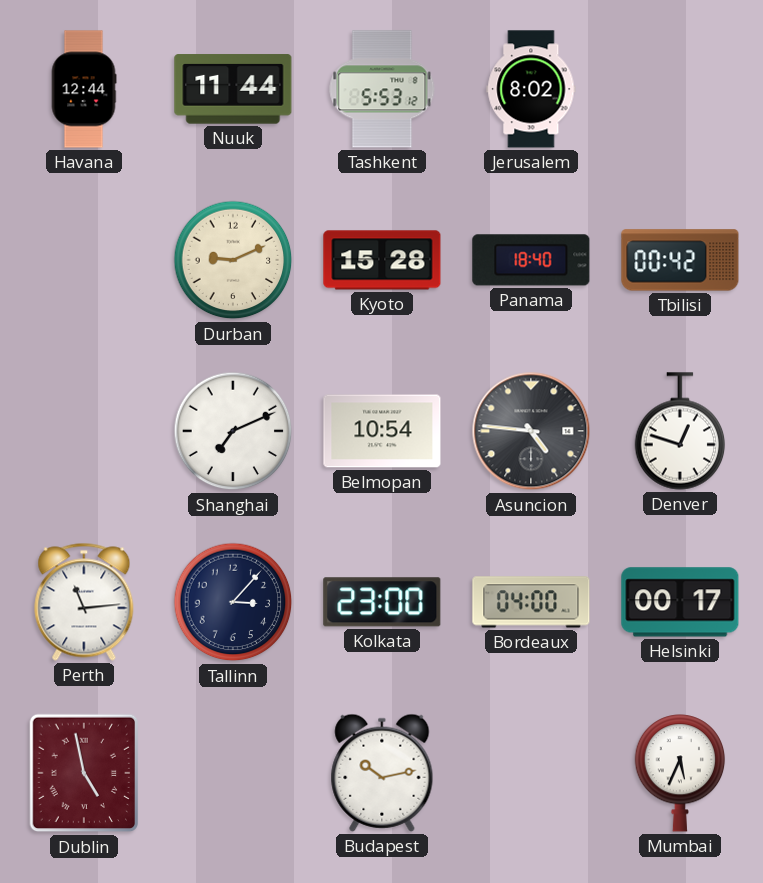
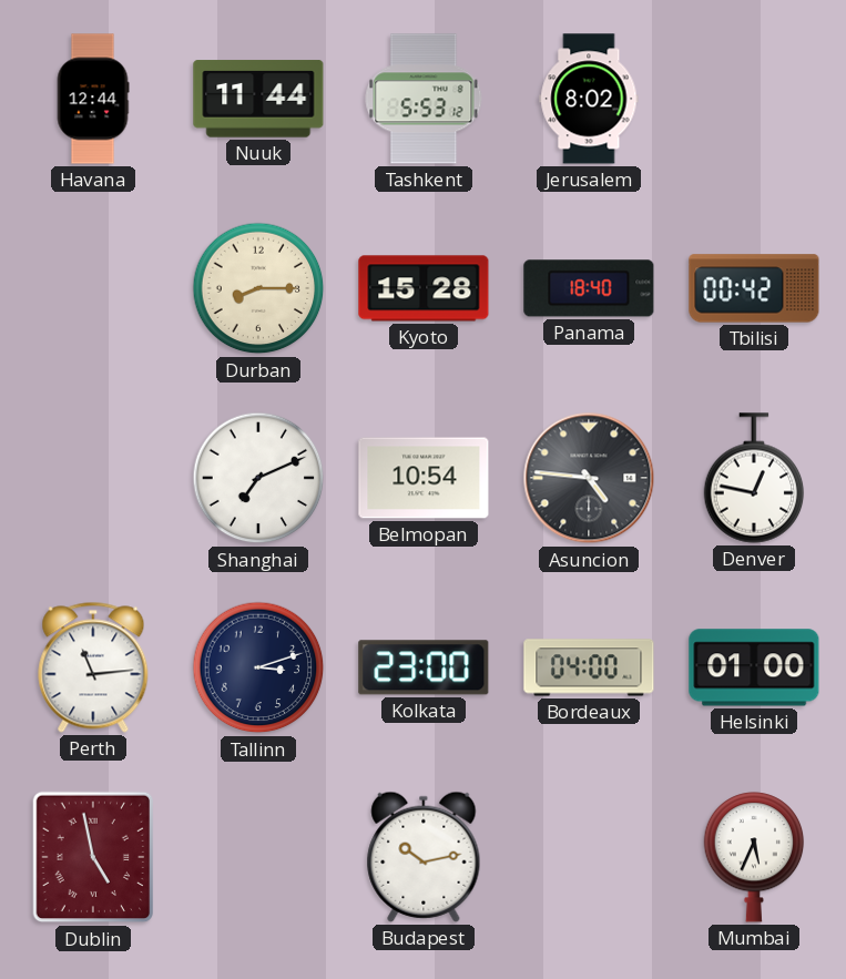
Durban: 9:11 -> 8:15 (258, 288)
Denver: 12:48 -> 12:47 (754, 478)
Tallinn: 3:07 -> 3:12 (258, 667)
Helsinki: 00:17 -> 01:00 (754, 667)
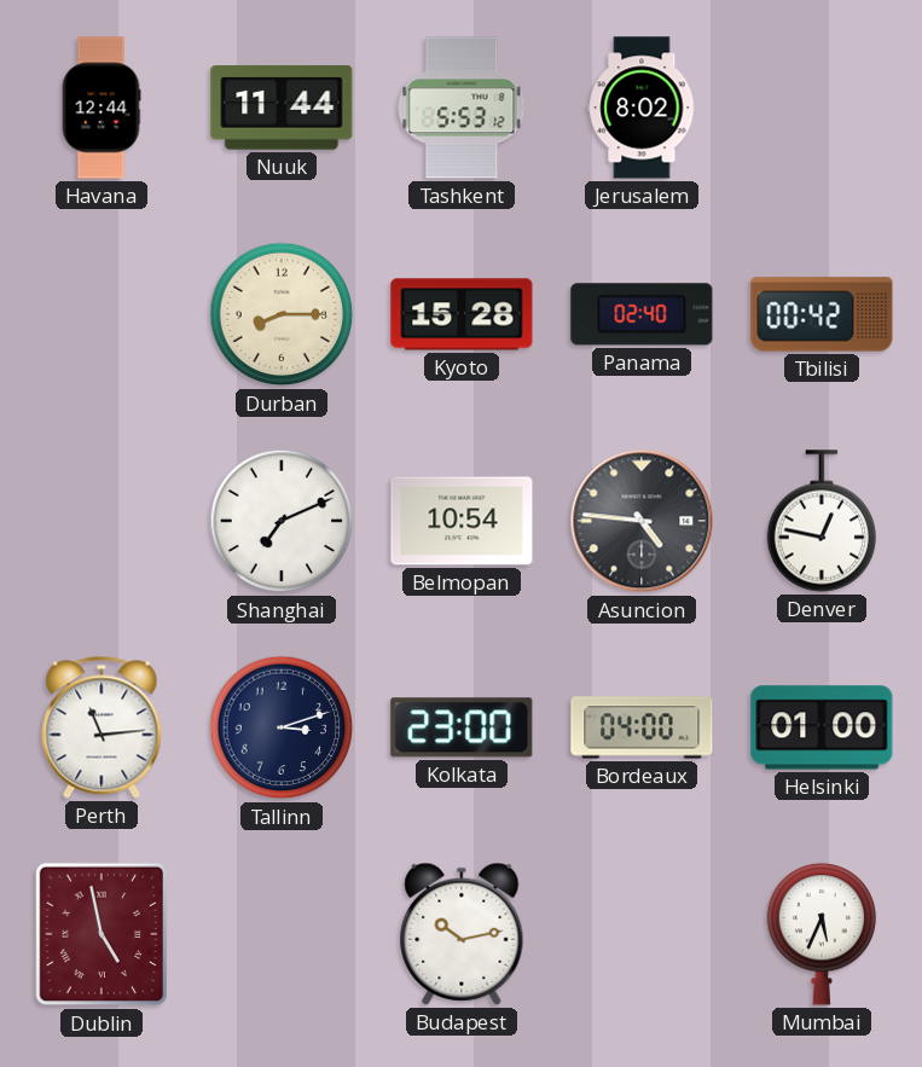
Panama: 18:40 -> 02:40 (642, 314)
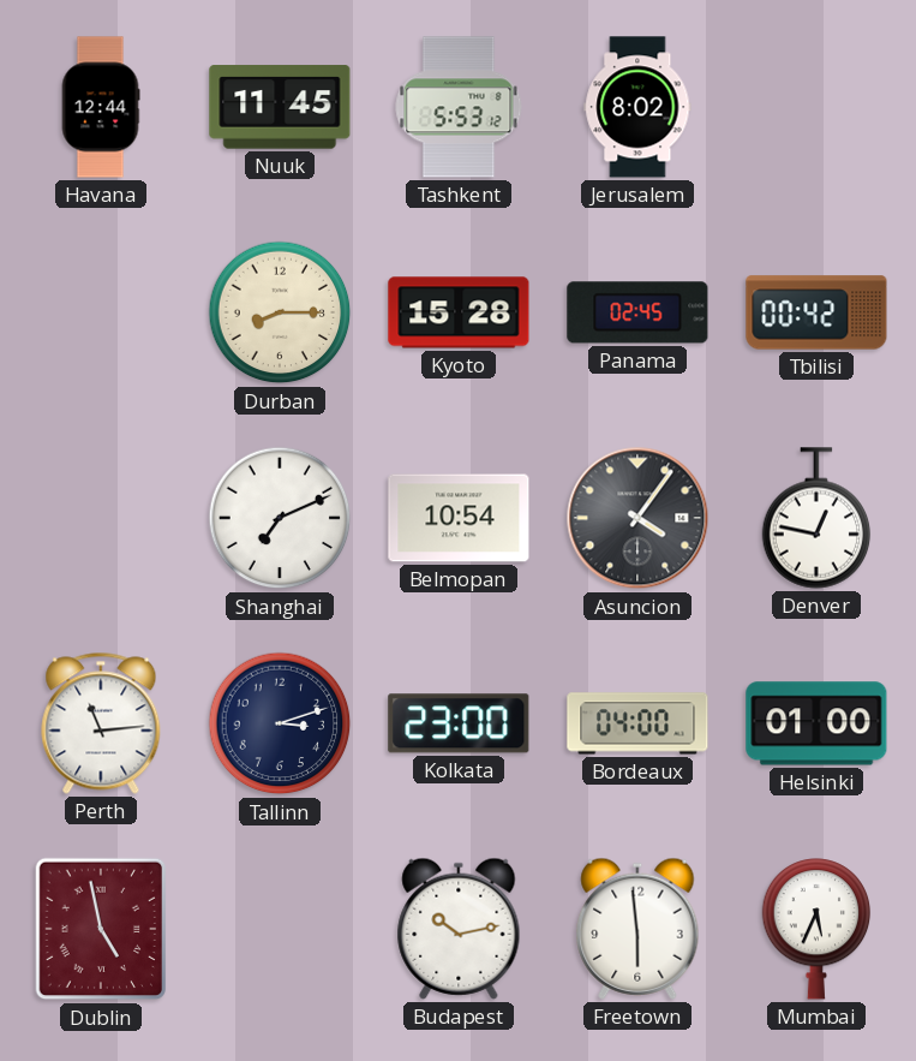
Nuuk: 11:44 -> 11:45 (280, 107)
Panama: 02:40 -> 02:45 (637, 312)
Asuncion: 4:46 -> 4:06 (637, 518)
Freetown: none -> 5:59 (637, 929)
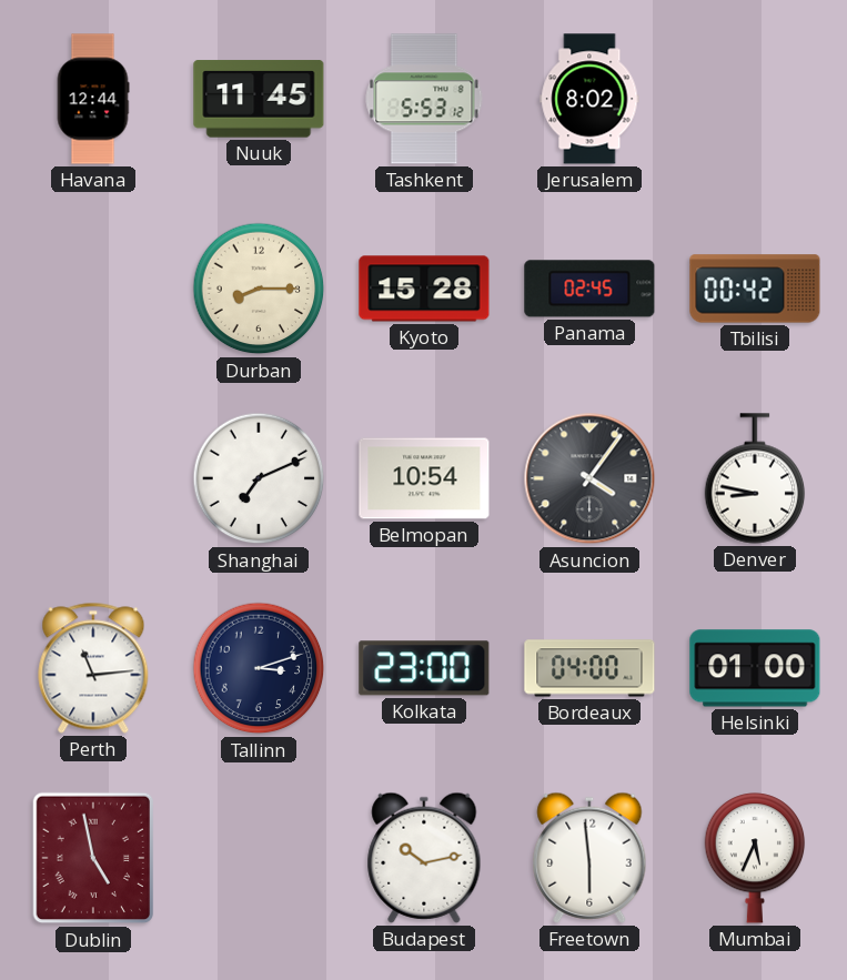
Denver: 12:47 -> 8:47 (755, 478)
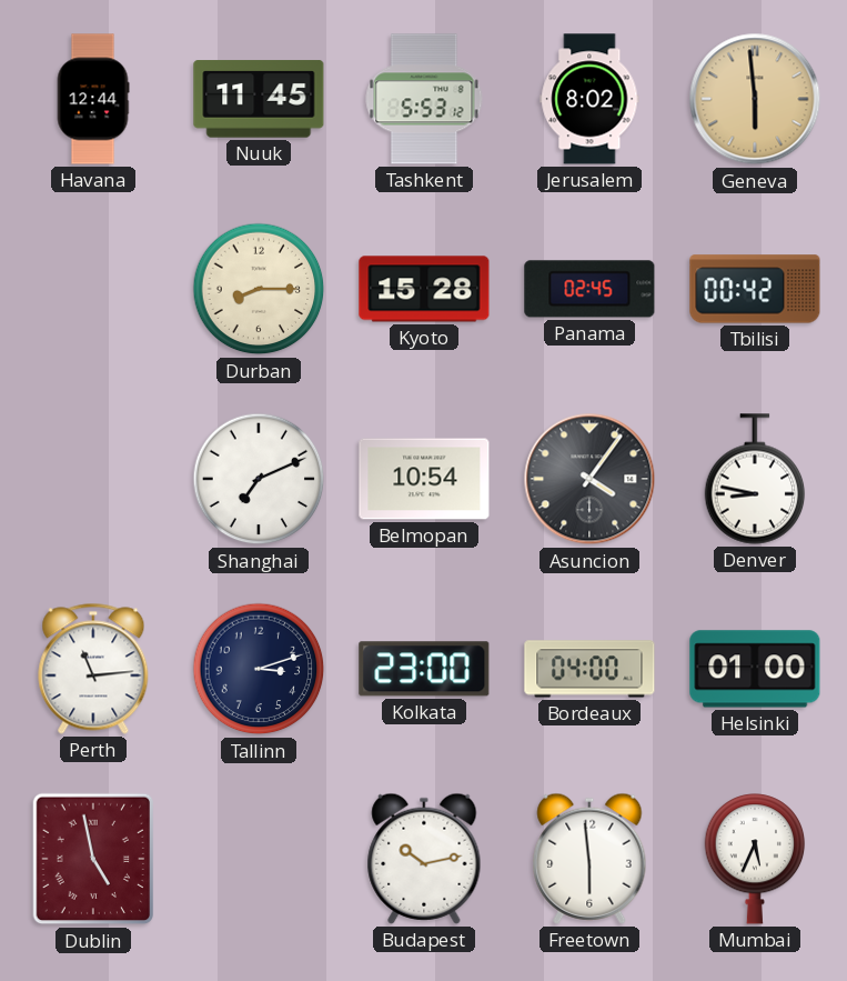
Geneva: none -> 5:59 (755, 99)
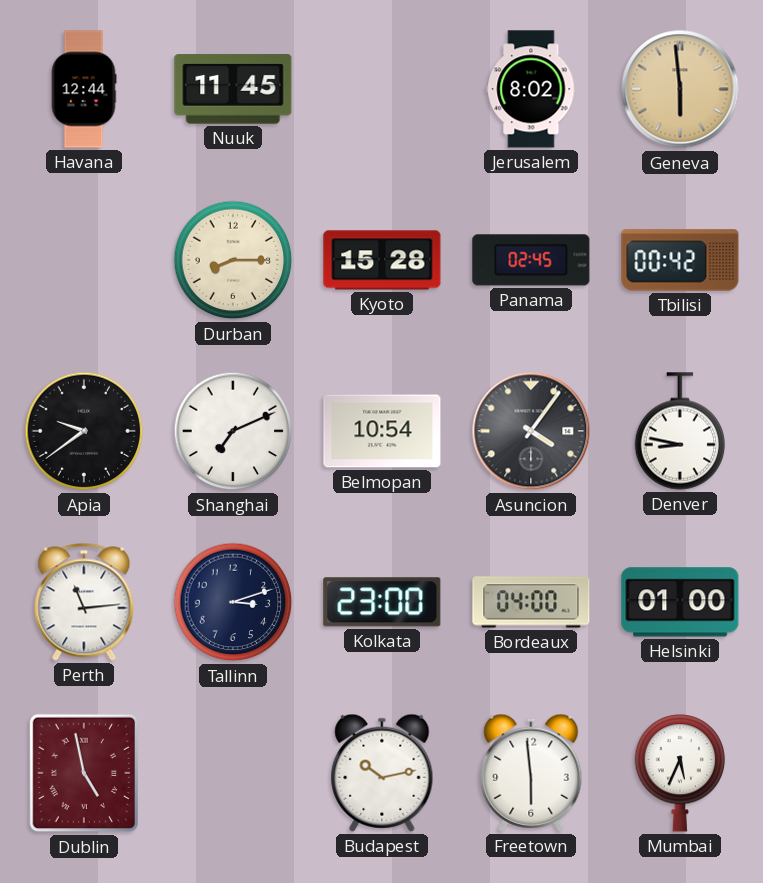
Tashkent: 5:53 -> none (424, 99)
Apia: none -> 9:39 (84, 431)
